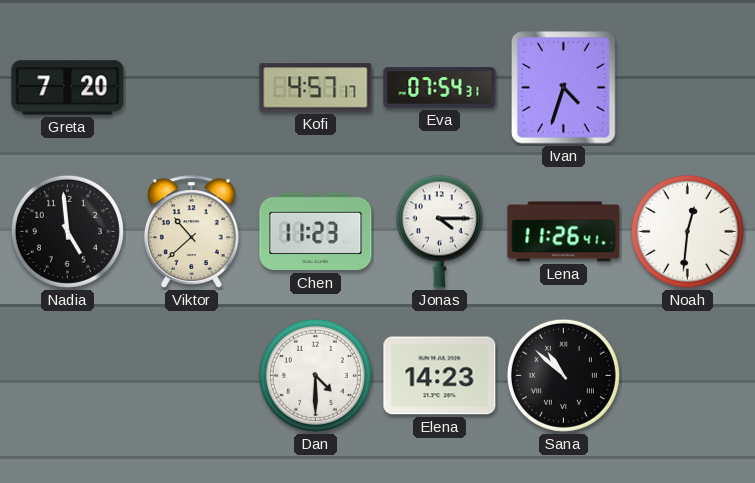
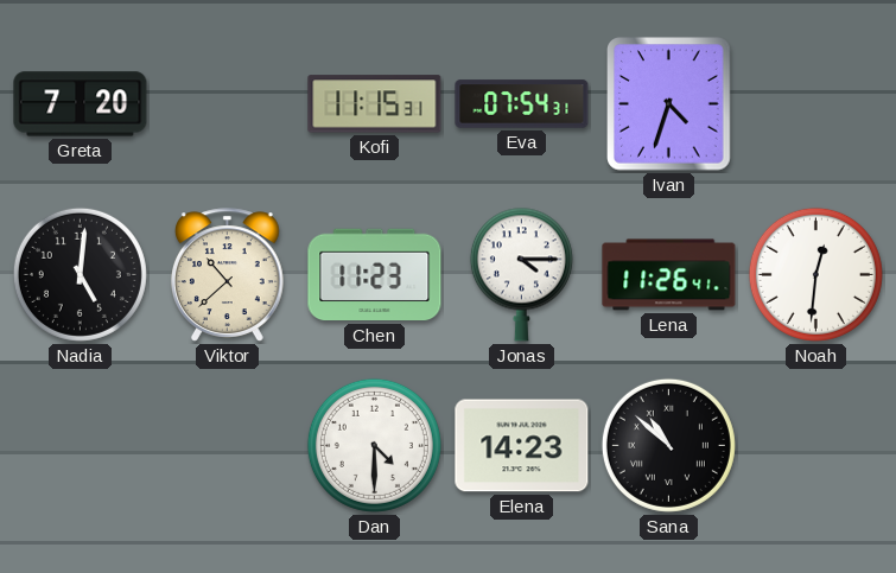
Kofi: 4:57 -> 11:15 (375, 104)
Nadia: 4:59 -> 5:01 (80, 274)
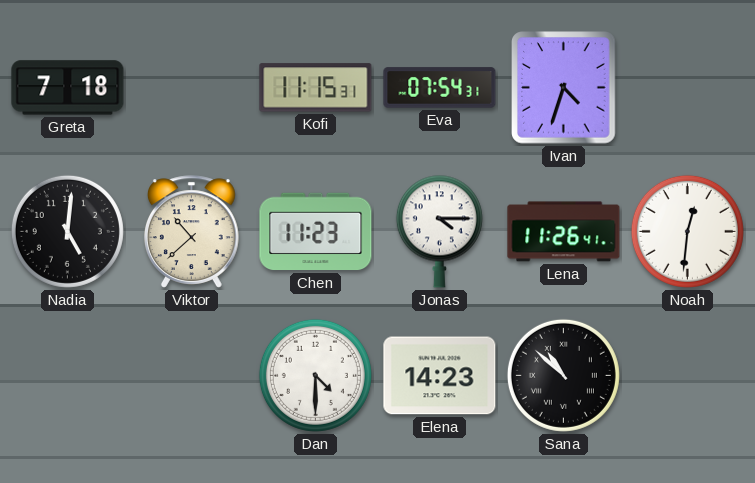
Greta: 7:20 -> 7:18 (68, 88)
